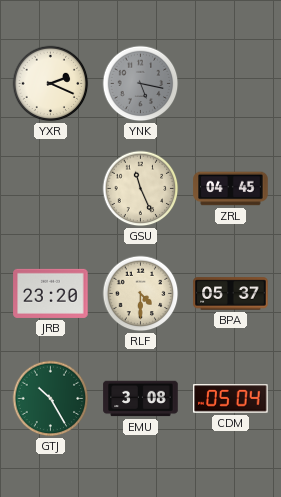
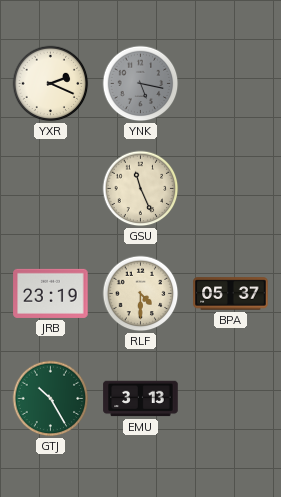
ZRL: 04:45 -> none (231, 189)
JRB: 23:20 -> 23:19 (51, 293)
EMU: 3:08 -> 3:13 (141, 399)
CDM: 05:04 -> none (231, 399)
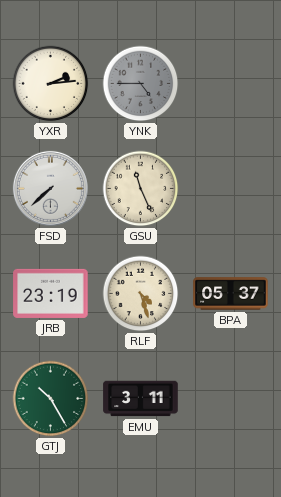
YXR: 2:19 -> 2:14 (51, 84)
YNK: 5:17 -> 4:45 (141, 84)
FSD: none -> 7:38 (50, 188)
RLF: 4:30 -> 4:27 (141, 294)
EMU: 3:13 -> 3:11 (141, 399)
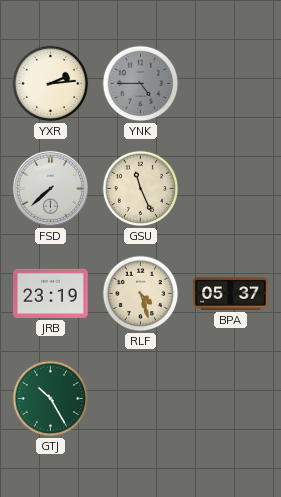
EMU: 3:11 -> none (141, 399)
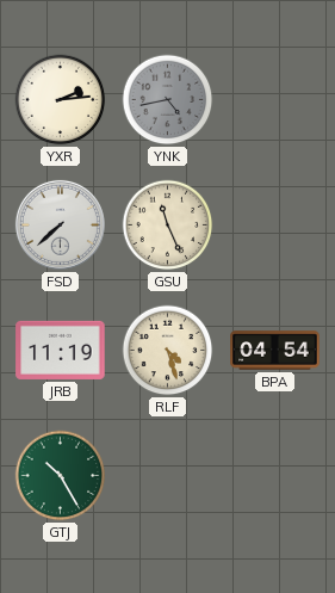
YNK: 4:45 -> 4:43 (168, 100)
JRB: 23:19 -> 11:19 (61, 350)
BPA: 05:37 -> 04:54 (275, 351)
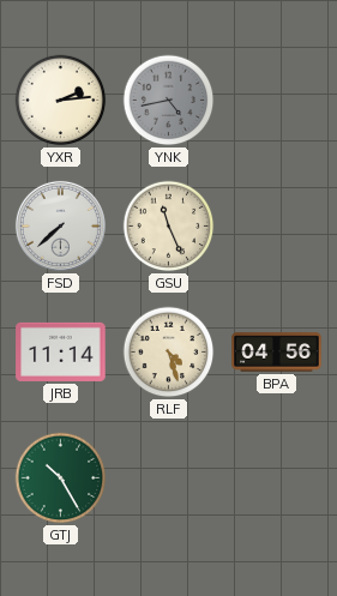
JRB: 11:19 -> 11:14 (61, 351)
BPA: 04:54 -> 04:56 (277, 353)
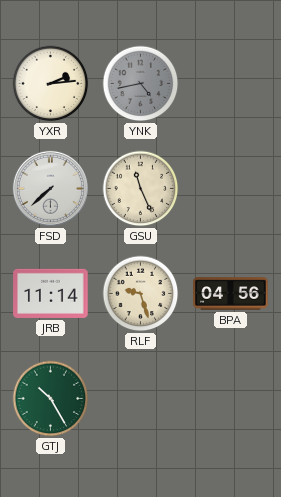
RLF: 4:27 -> 9:27 (141, 294)
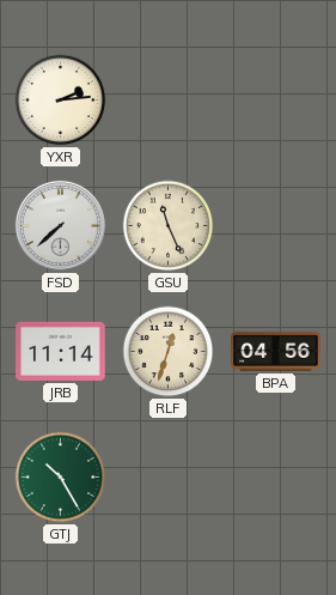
YNK: 4:43 -> none (141, 84)
RLF: 9:27 -> 12:33 (169, 352)
